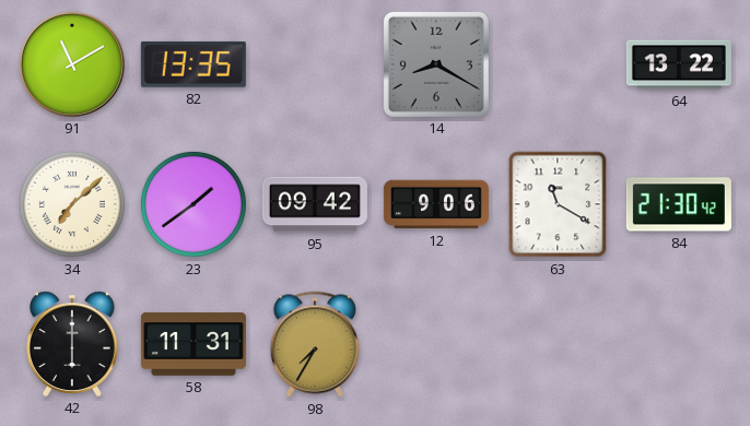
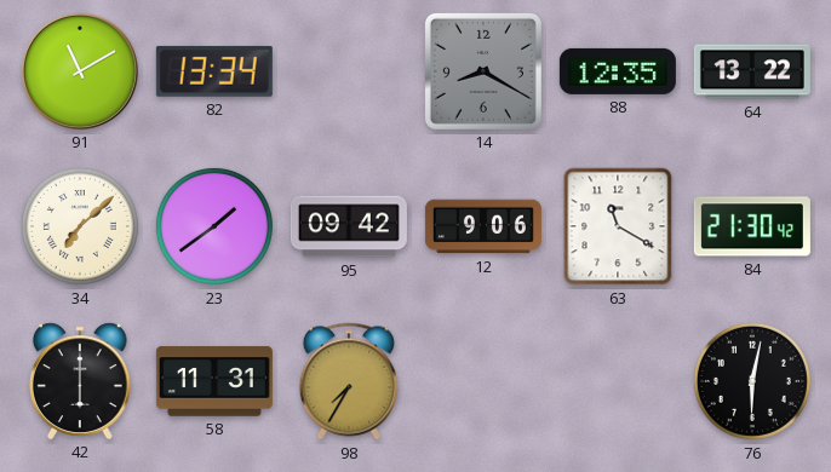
82: 13:35 -> 13:34 (214, 71)
88: none -> 12:35 (618, 71)
76: none -> 6:02 (752, 381)
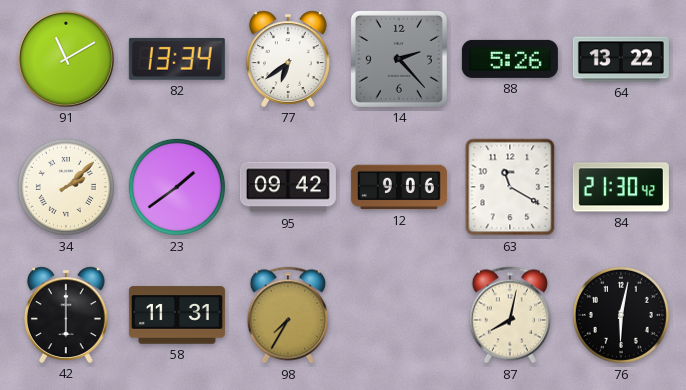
77: none -> 6:39 (288, 59)
14: 8:20 -> 2:23 (399, 59)
88: 12:35 -> 5:26 (510, 59)
34: 7:08 -> 2:08 (66, 187)
87: none -> 8:02 (510, 315)
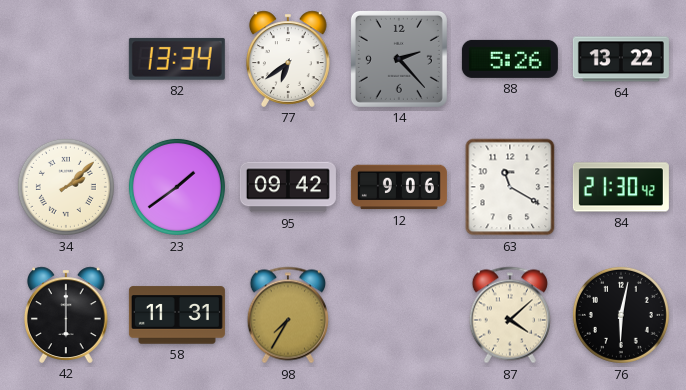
91: 11:10 -> none (66, 59)
87: 8:02 -> 4:08 (510, 315)
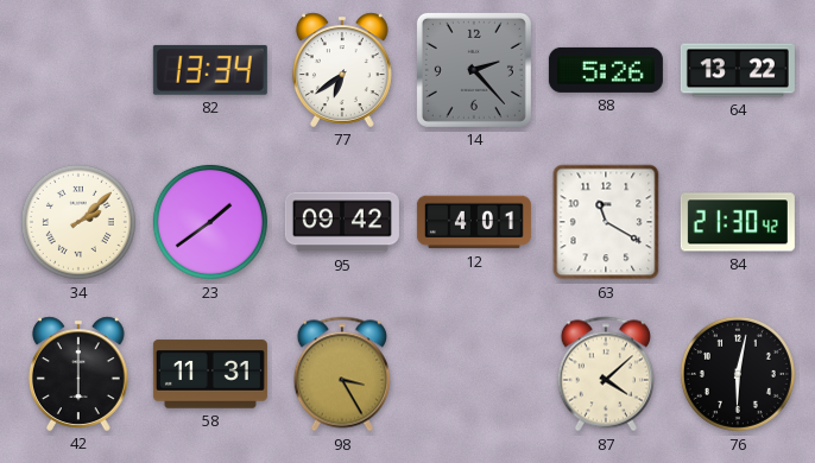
12: 9:06 -> 4:01 (474, 222)
98: 7:35 -> 3:25 (342, 374)
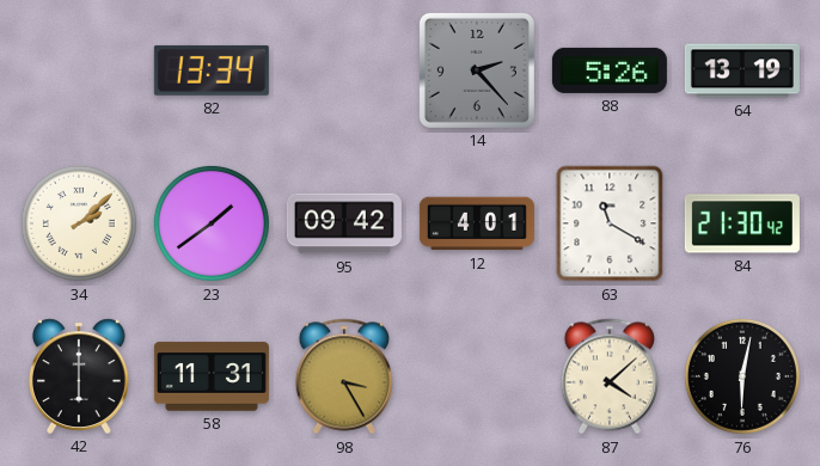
77: 6:39 -> none (342, 70)
64: 13:22 -> 13:19 (742, 70)
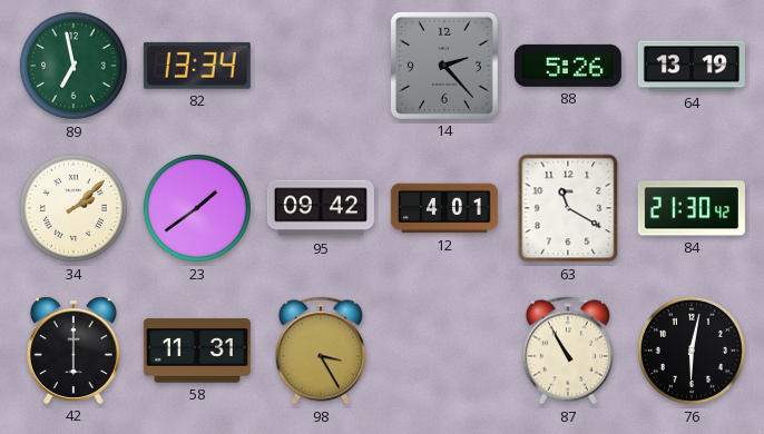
89: none -> 6:58 (74, 66)
87: 4:08 -> 10:55 (568, 351)
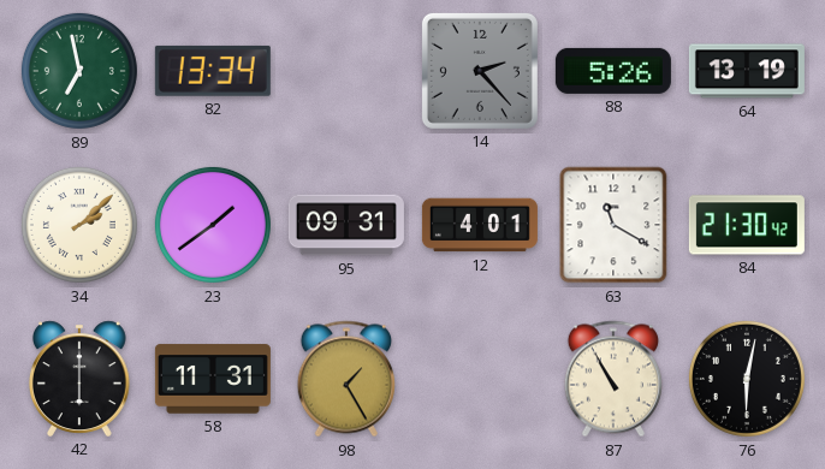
95: 09:42 -> 09:31 (346, 225)
98: 3:25 -> 1:25 (346, 379)
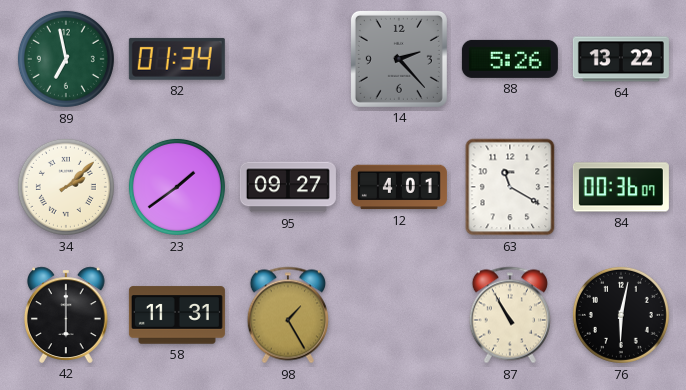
82: 13:34 -> 01:34 (177, 59)
64: 13:19 -> 13:22 (621, 59)
95: 09:31 -> 09:27 (288, 187)
84: 21:30 -> 00:36 (621, 187)
